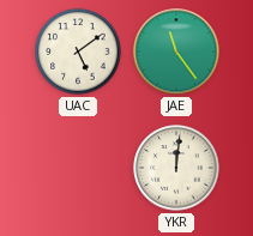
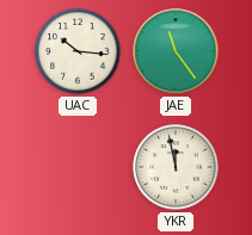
UAC: 5:09 -> 10:16 (78, 51)
YKR: 12:01 -> 11:58 (176, 167)
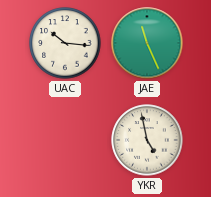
JAE: 11:24 -> 11:26 (147, 43)
YKR: 11:58 -> 4:58 (147, 140)
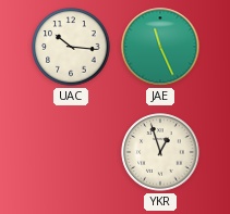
YKR: 4:58 -> 12:57 (160, 152)
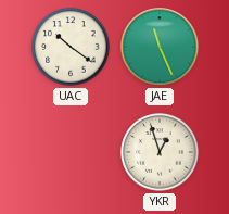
UAC: 10:16 -> 10:21 (71, 47)
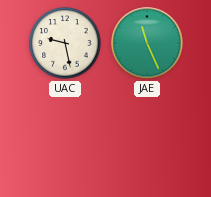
UAC: 10:21 -> 9:28 (65, 43)
YKR: 12:57 -> none (160, 152)
